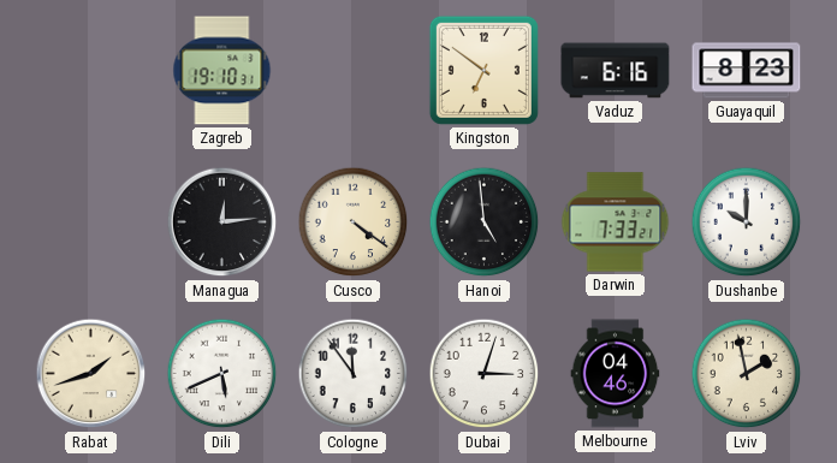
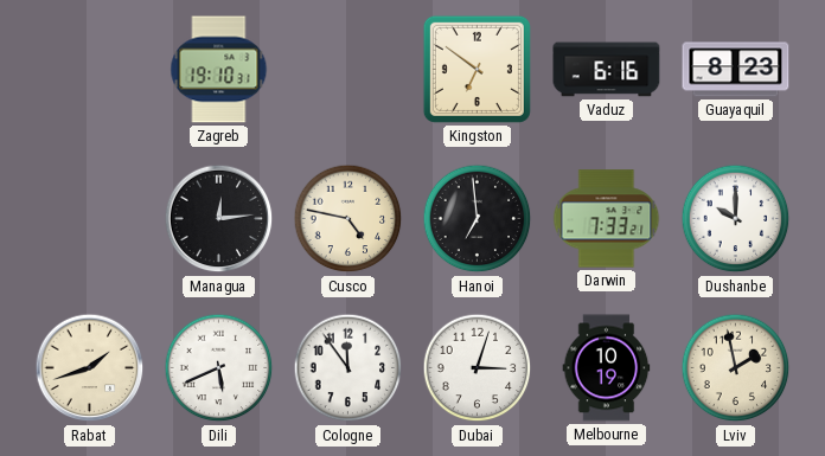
Cusco: 4:21 -> 4:47 (348, 219)
Hanoi: 4:59 -> 6:59 (478, 219)
Melbourne: 04:46 -> 10:19 (607, 368)
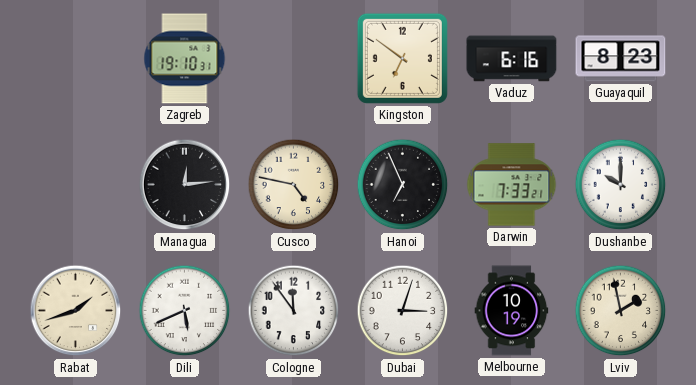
Hanoi: 6:59 -> 6:56 (403, 185)
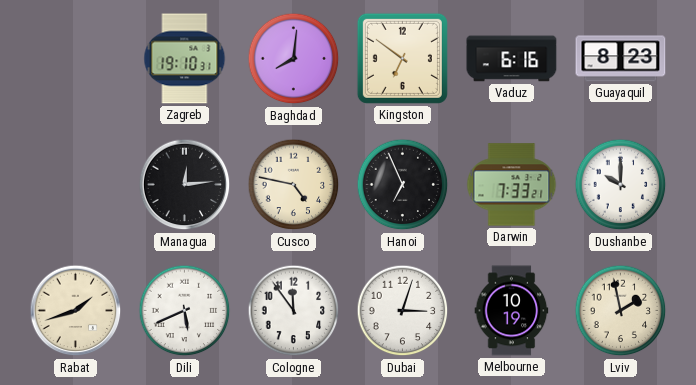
Baghdad: none -> 8:01 (294, 59)
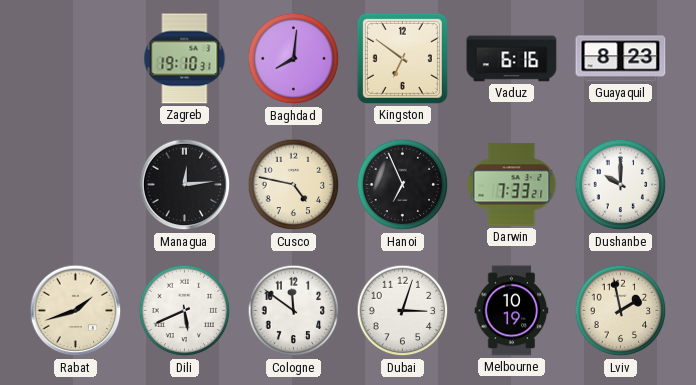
Cologne: 11:54 -> 11:51 (294, 311)
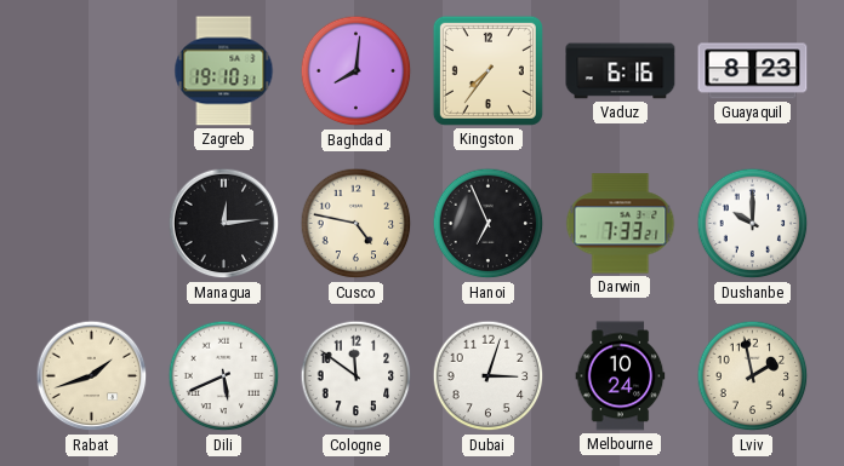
Kingston: 6:51 -> 7:36 (487, 70)
Melbourne: 10:19 -> 10:24 (621, 376)
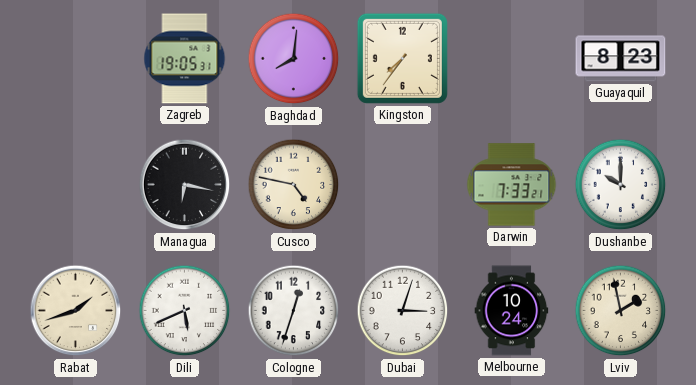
Zagreb: 19:10 -> 19:05 (185, 59)
Vaduz: 6:16 -> none (621, 71)
Managua: 12:14 -> 6:17 (185, 185)
Hanoi: 6:56 -> none (489, 224)
Cologne: 11:51 -> 12:33 (294, 311)
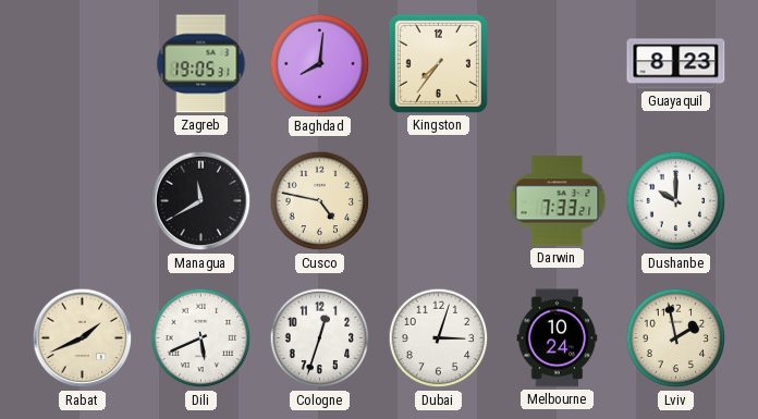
Managua: 6:17 -> 11:40 (201, 201)
Rabat: 1:42 -> 1:41 (83, 338)
